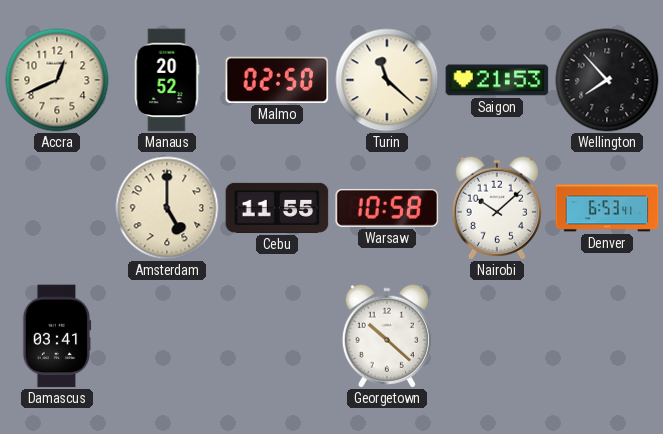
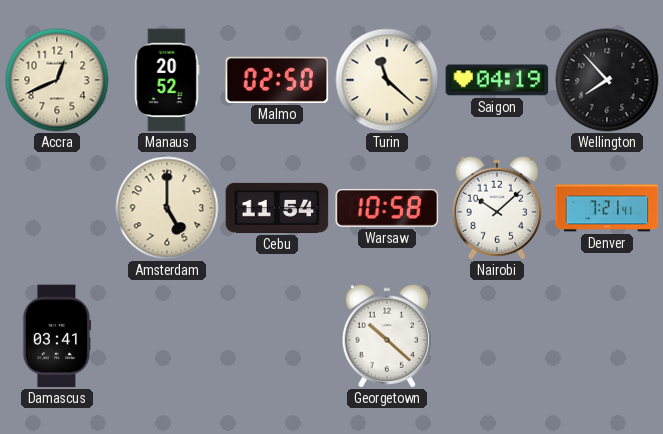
Saigon: 21:53 -> 04:19 (497, 80)
Cebu: 11:55 -> 11:54 (277, 208)
Denver: 6:53 -> 7:21 (607, 208)
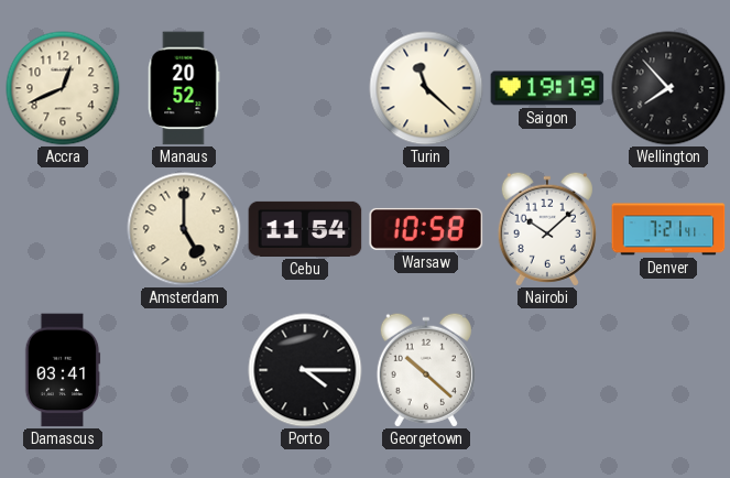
Malmo: 02:50 -> none (277, 80)
Saigon: 04:19 -> 19:19 (547, 88)
Porto: none -> 4:15 (305, 370)
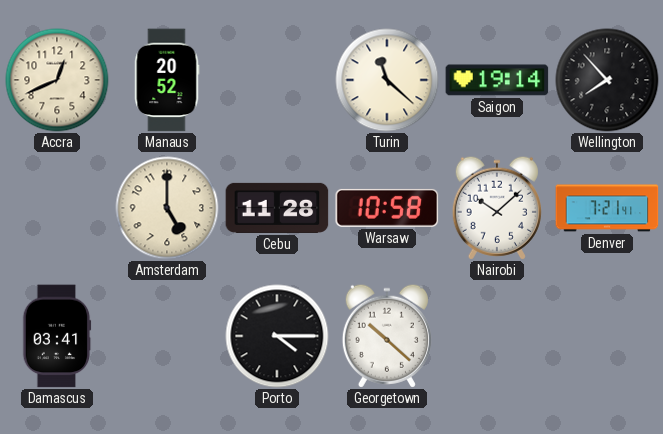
Saigon: 19:19 -> 19:14 (497, 80)
Cebu: 11:54 -> 11:28 (277, 208)
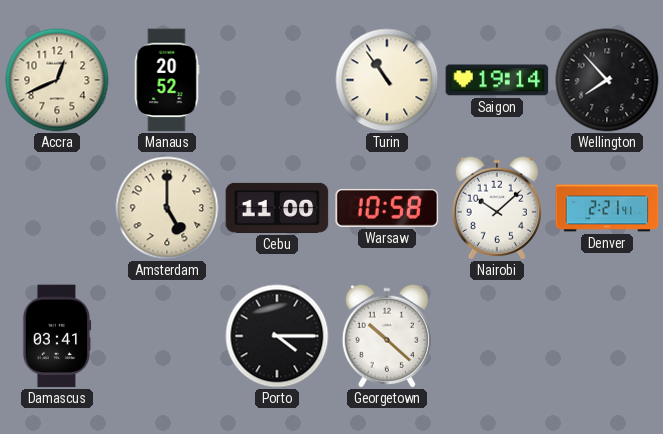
Turin: 11:22 -> 10:54 (387, 80)
Cebu: 11:28 -> 11:00 (277, 208)
Denver: 7:21 -> 2:21 (607, 208)
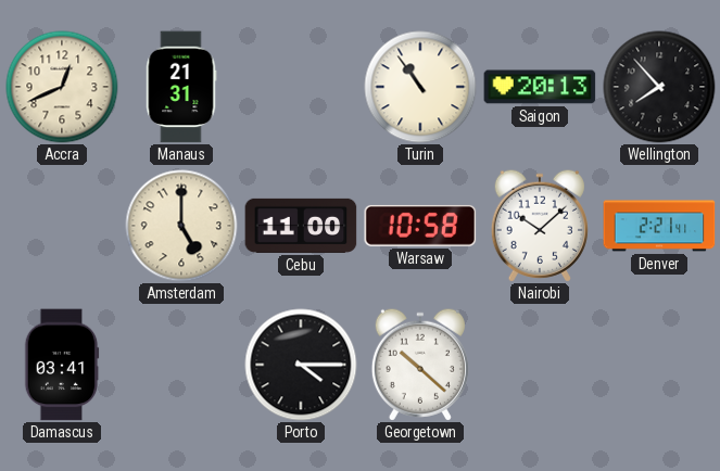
Manaus: 20:52 -> 21:31 (181, 87)
Saigon: 19:14 -> 20:13 (540, 87)
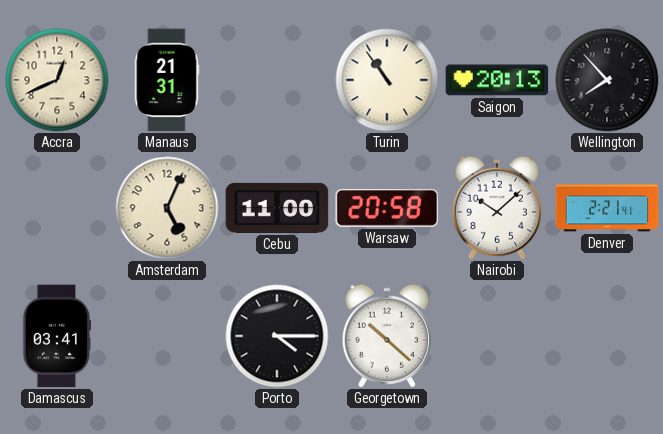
Amsterdam: 5:00 -> 5:04 (167, 208)
Warsaw: 10:58 -> 20:58 (387, 208)
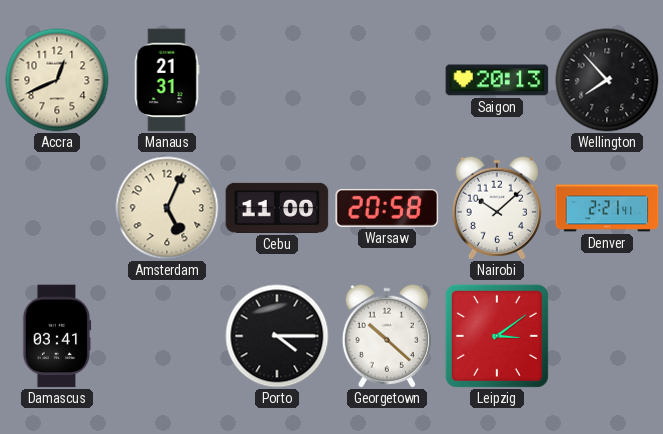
Turin: 10:54 -> none (387, 80)
Leipzig: none -> 3:09 (497, 336)
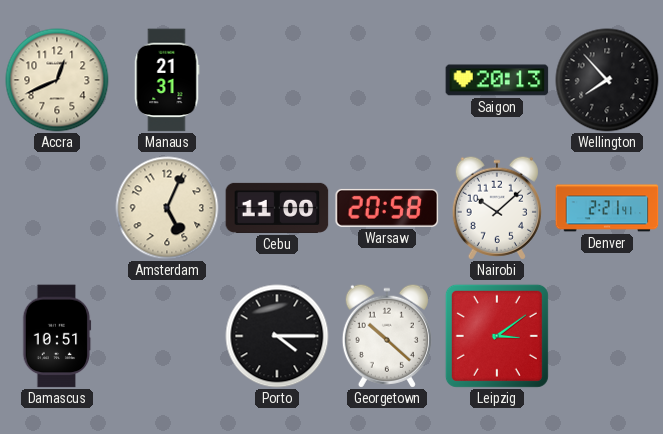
Damascus: 03:41 -> 10:51 (57, 336)
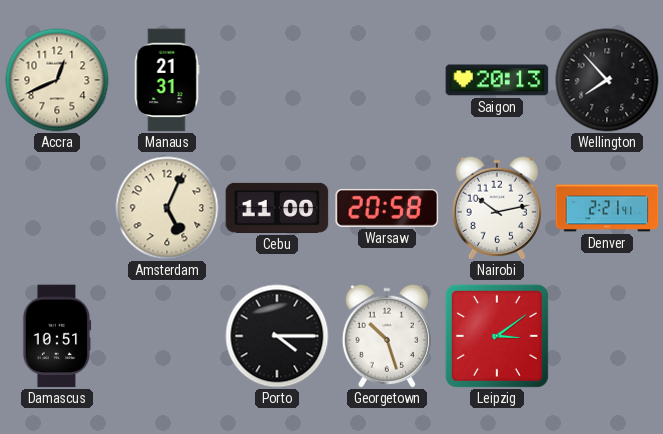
Nairobi: 10:08 -> 10:13 (497, 208)
Georgetown: 10:22 -> 10:27 (387, 336)
